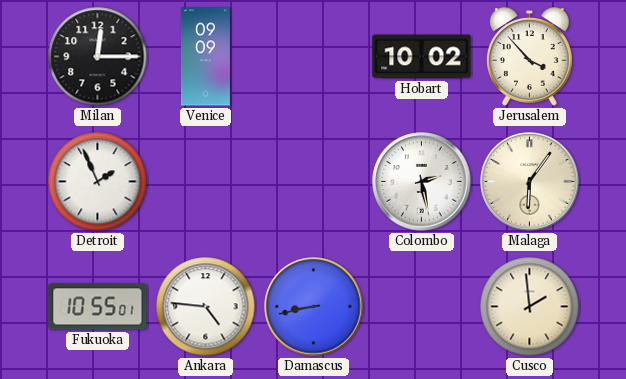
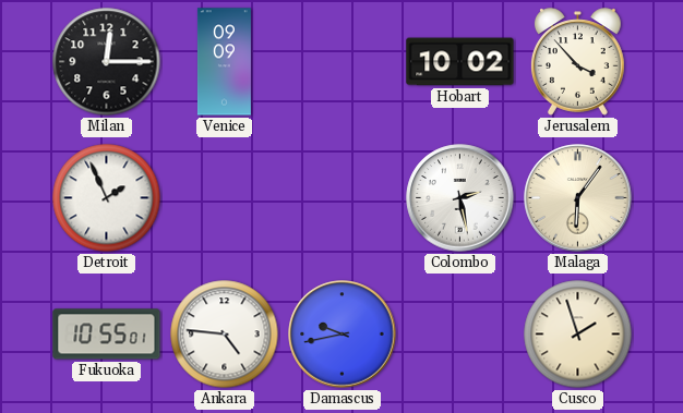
Damascus: 8:43 -> 9:43 (343, 335)
Cusco: 1:59 -> 1:57 (578, 335)
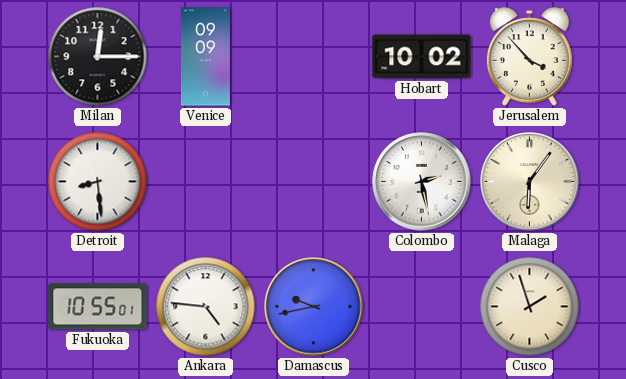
Detroit: 1:56 -> 8:29 (98, 182)
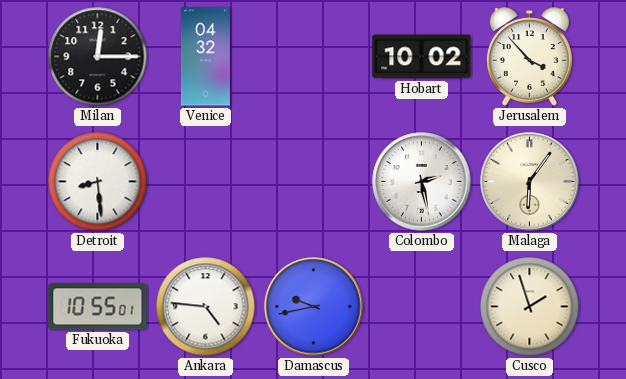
Venice: 09:09 -> 04:32 (205, 57)
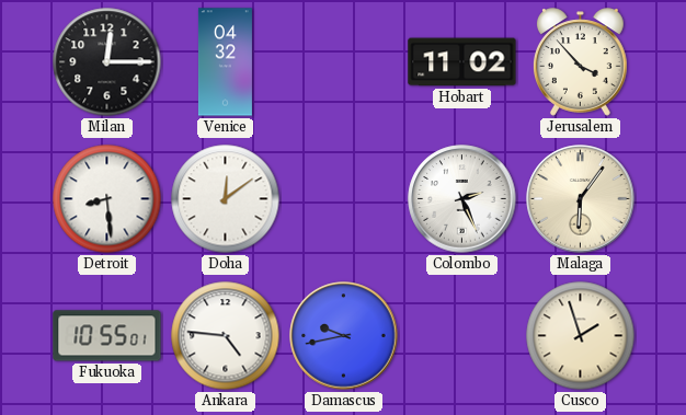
Hobart: 10:02 -> 11:02 (462, 62)
Doha: none -> 12:09 (226, 199)
Colombo: 2:28 -> 2:26 (462, 199)
